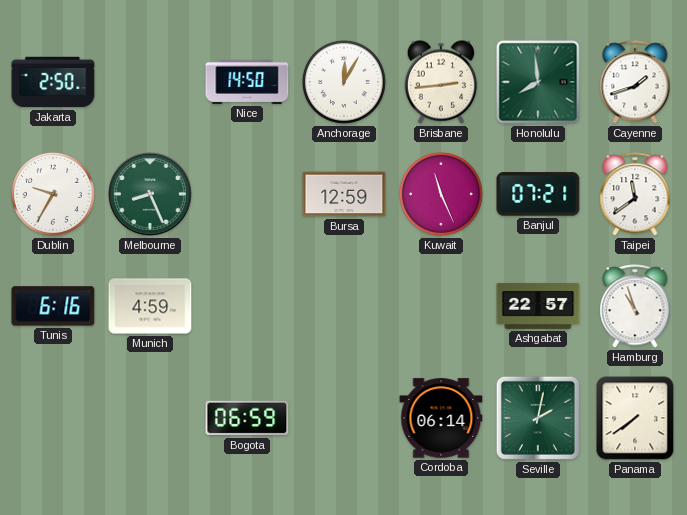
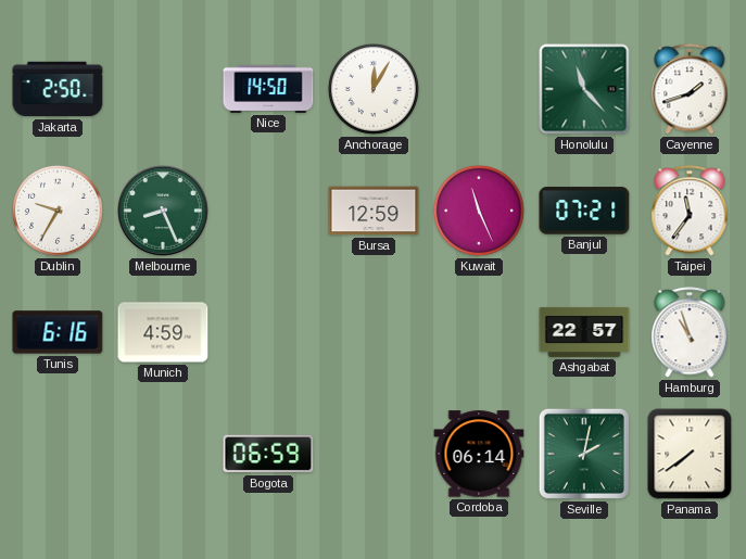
Brisbane: 2:44 -> none (441, 82)
Honolulu: 7:59 -> 11:23 (584, 89)
Taipei: 11:39 -> 11:36 (690, 211)
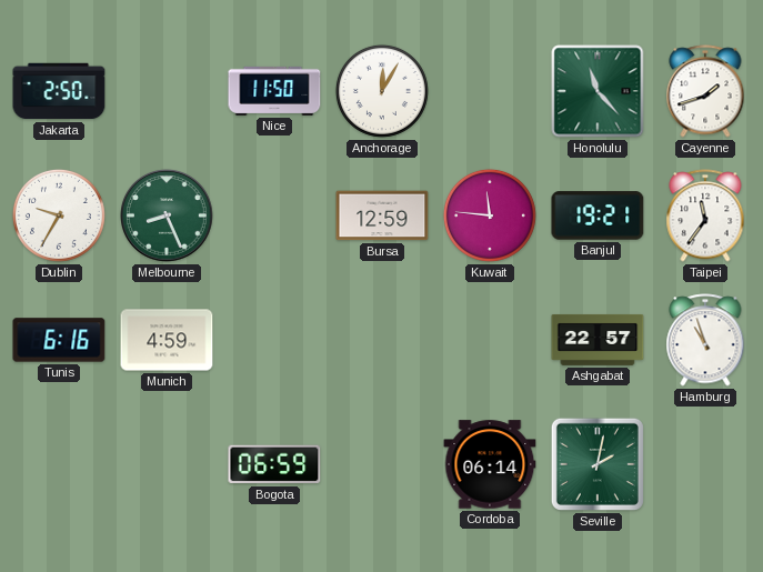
Nice: 14:50 -> 11:50 (274, 91)
Kuwait: 11:26 -> 11:46 (490, 215)
Banjul: 07:21 -> 19:21 (598, 215)
Panama: 7:39 -> none (690, 454)
